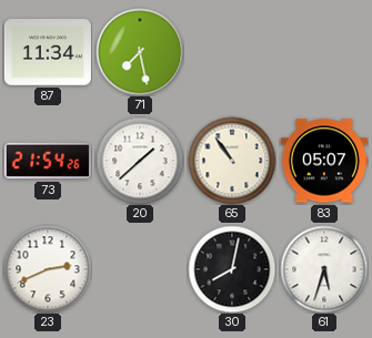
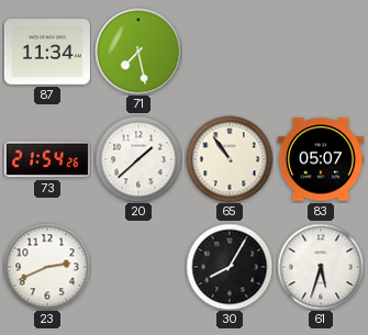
30: 8:02 -> 8:05 (230, 267)
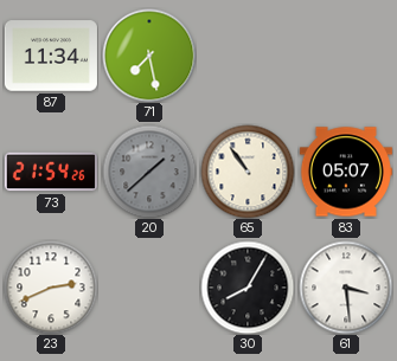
20 dial: white -> grey (149, 172)
61: 5:33 -> 3:29 (346, 288)
